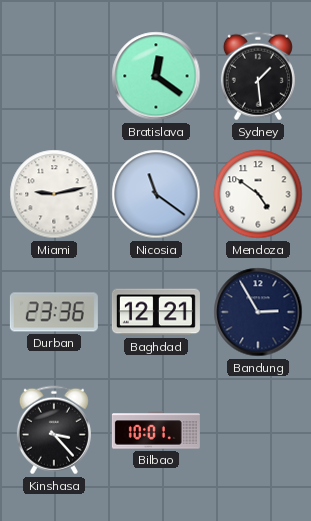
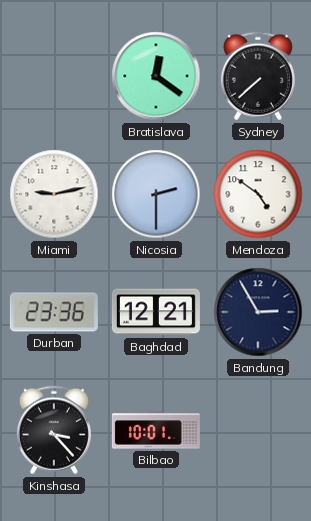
Sydney: 1:29 -> 7:38 (258, 76)
Nicosia: 11:21 -> 2:30 (156, 194)
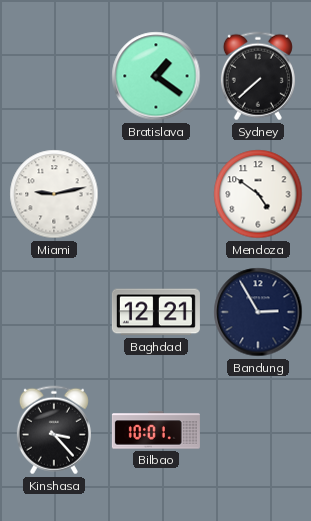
Bratislava: 12:21 -> 1:21 (156, 76)
Nicosia: 2:30 -> none (156, 194)
Durban: 23:36 -> none (54, 312)
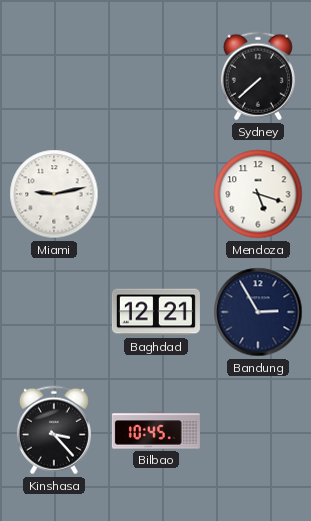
Bratislava: 1:21 -> none (156, 76)
Mendoza: 4:51 -> 5:18 (258, 194)
Bilbao: 10:01 -> 10:45 (156, 430)
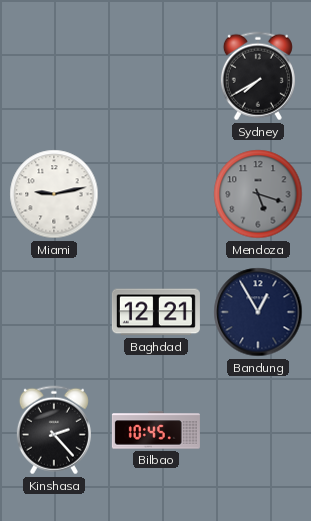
Sydney: 7:38 -> 7:40 (258, 76)
Mendoza dial: white -> grey (258, 194)
Bandung: 2:55 -> 12:55 (258, 312)
Kinshasa: 3:23 -> 2:23 (54, 430)
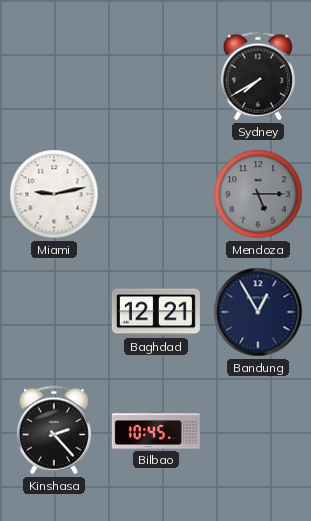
Mendoza: 5:18 -> 5:15 (258, 194)
